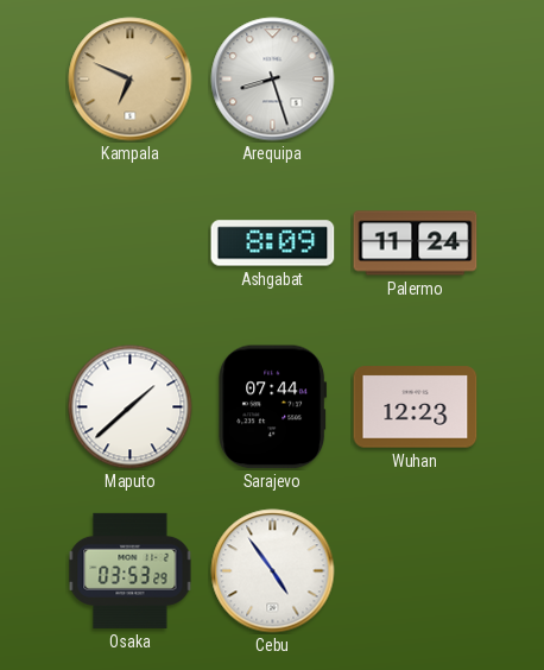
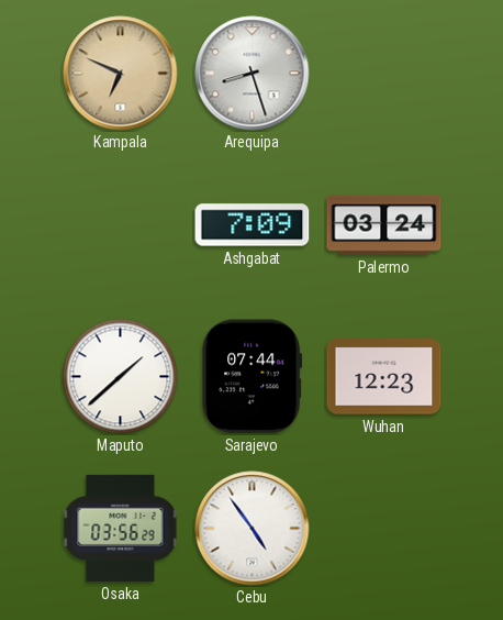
Ashgabat: 8:09 -> 7:09 (253, 225)
Palermo: 11:24 -> 03:24 (384, 225)
Osaka: 03:53 -> 03:56 (121, 528)
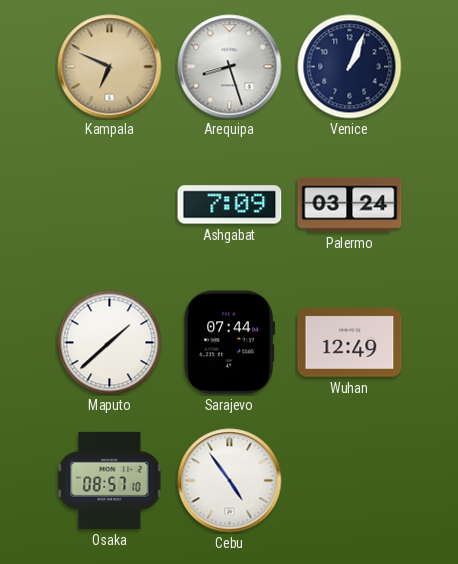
Venice: none -> 1:04 (350, 67)
Wuhan: 12:23 -> 12:49 (350, 343)
Osaka: 03:56 -> 08:57 (110, 480)
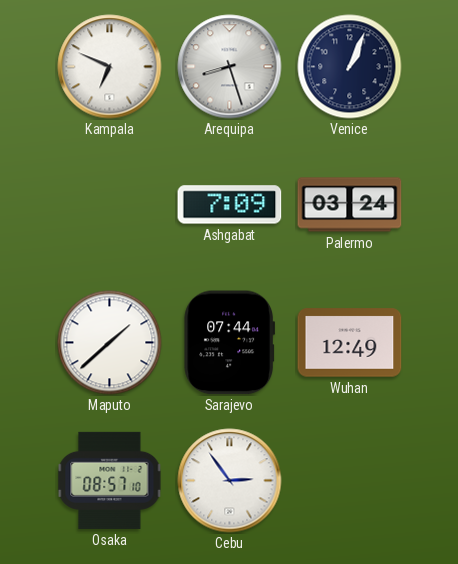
Kampala dial: champagne -> white (110, 67)
Cebu: 4:54 -> 2:54 (230, 481)
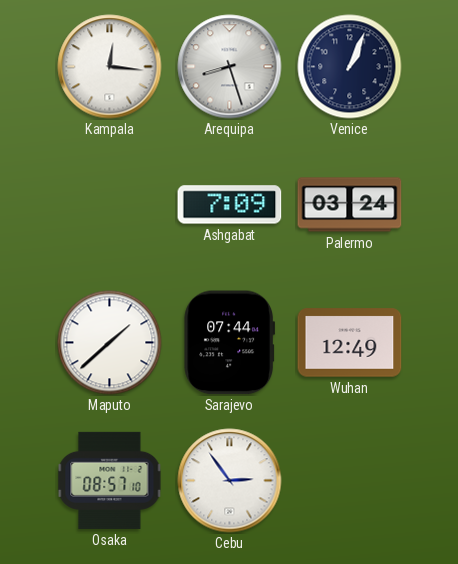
Kampala: 6:49 -> 12:16 (110, 67)
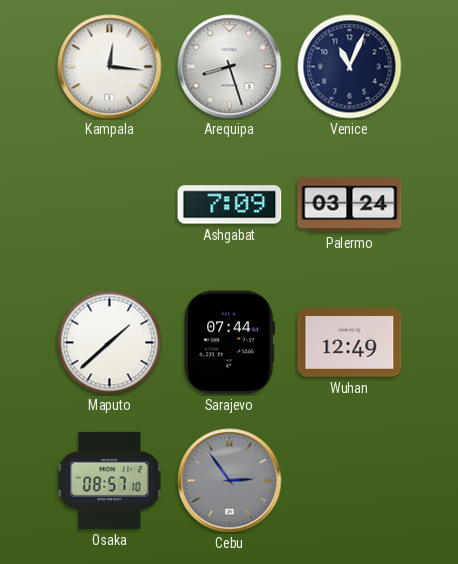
Venice: 1:04 -> 11:04 (350, 67)
Cebu dial: white -> grey (230, 481)
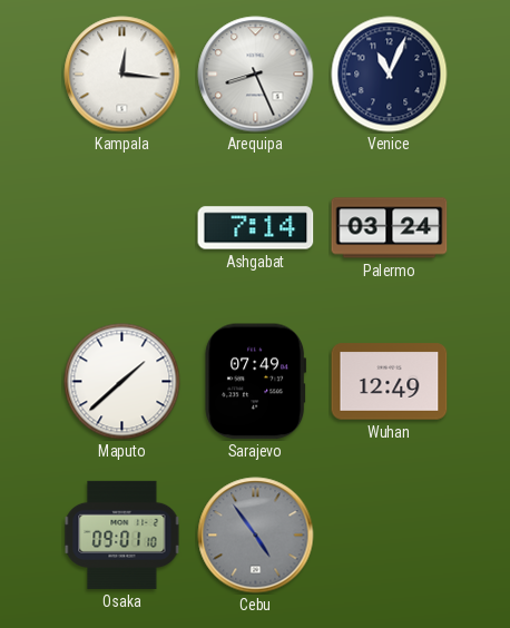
Arequipa: 8:27 -> 8:26 (256, 75)
Ashgabat: 7:09 -> 7:14 (256, 228)
Sarajevo: 07:44 -> 07:49 (256, 382)
Osaka: 08:57 -> 09:01 (122, 534)
Cebu: 2:54 -> 4:54 (256, 536)
